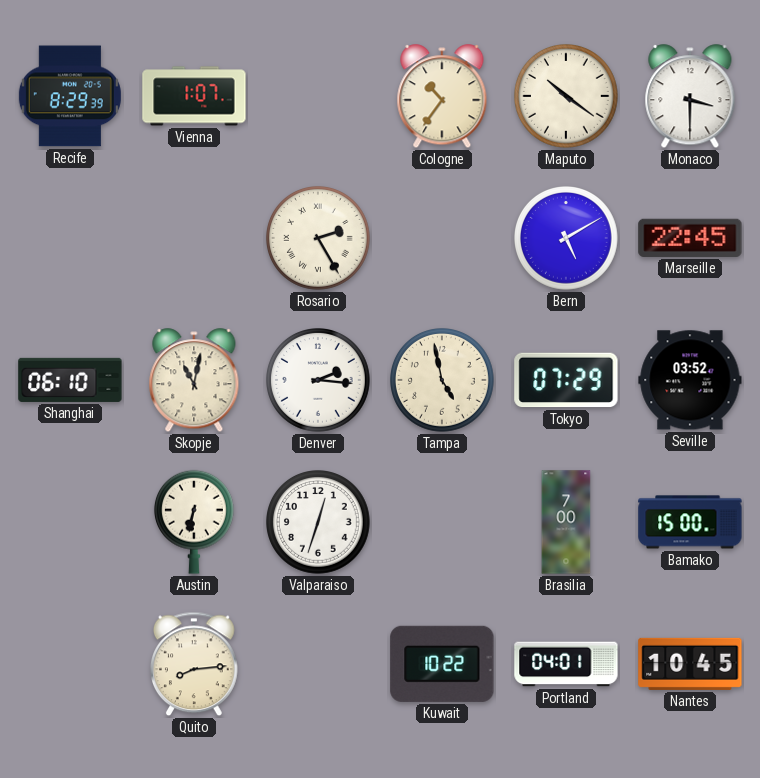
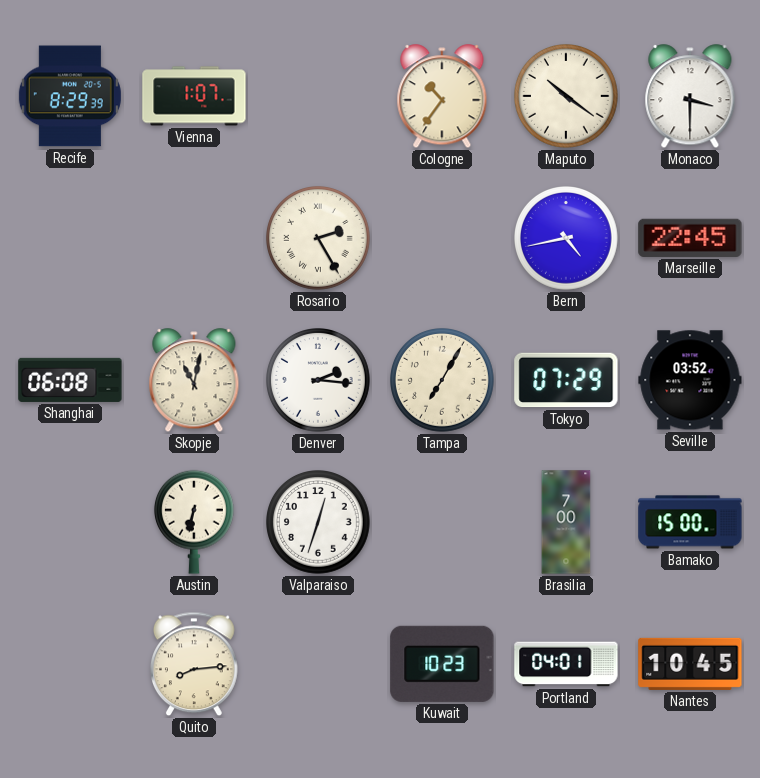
Bern: 5:10 -> 4:43 (567, 239)
Shanghai: 06:10 -> 06:08 (70, 380)
Tampa: 4:58 -> 7:05 (443, 381)
Kuwait: 10:22 -> 10:23 (442, 664)
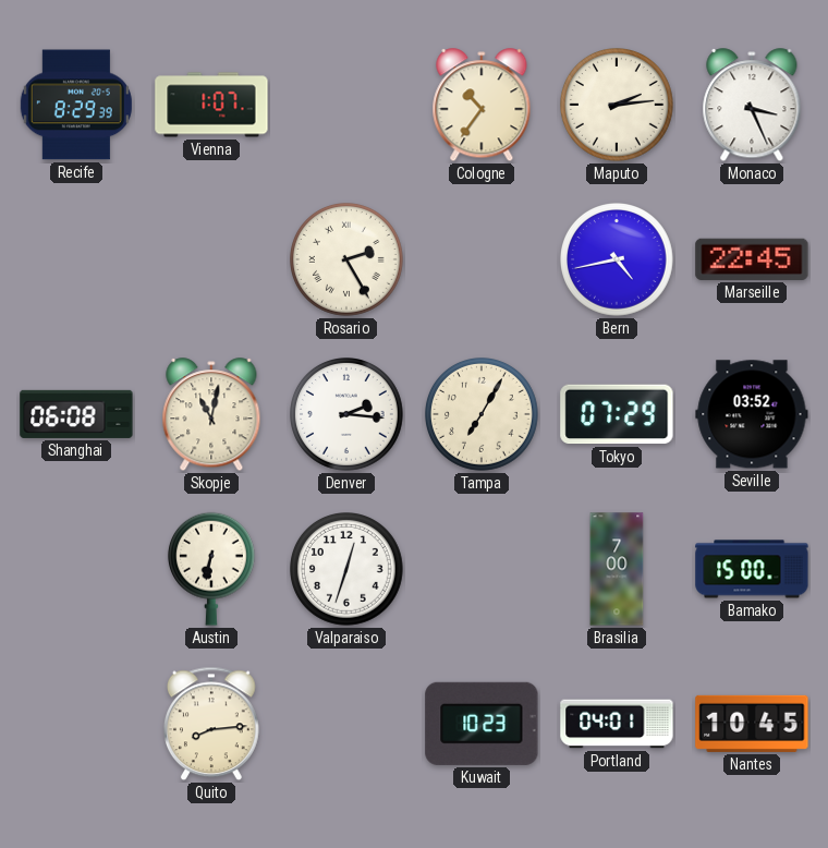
Maputo: 10:21 -> 2:14 (618, 106)
Monaco: 3:30 -> 3:26 (752, 106)
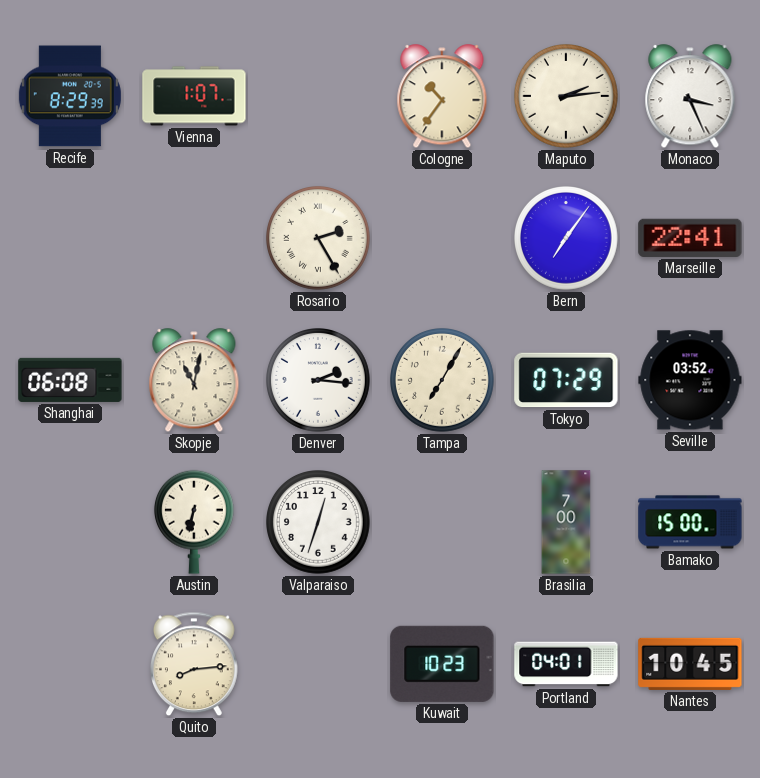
Bern: 4:43 -> 7:06 (567, 239)
Marseille: 22:45 -> 22:41 (690, 238)
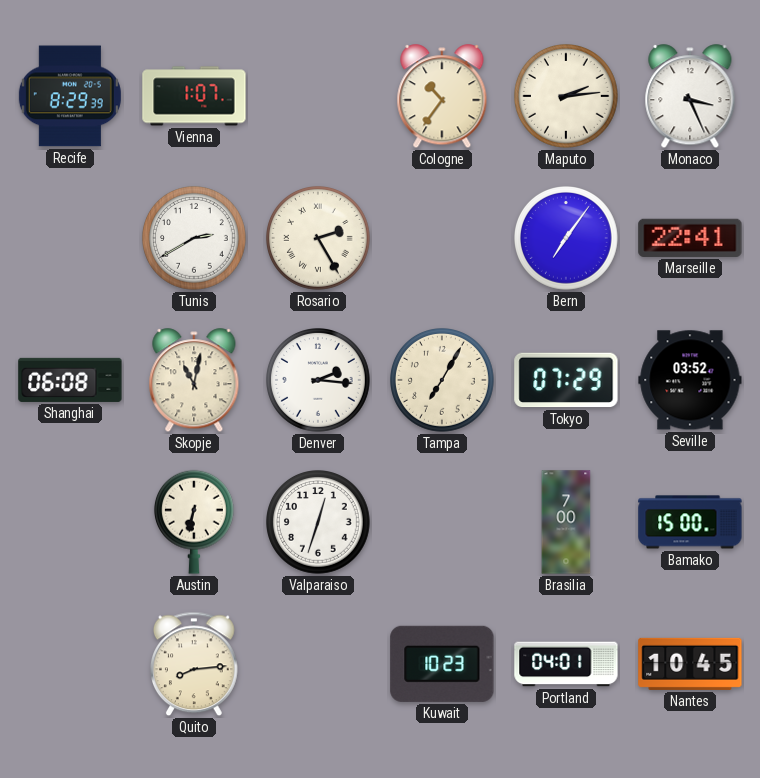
Tunis: none -> 2:40 (195, 239)
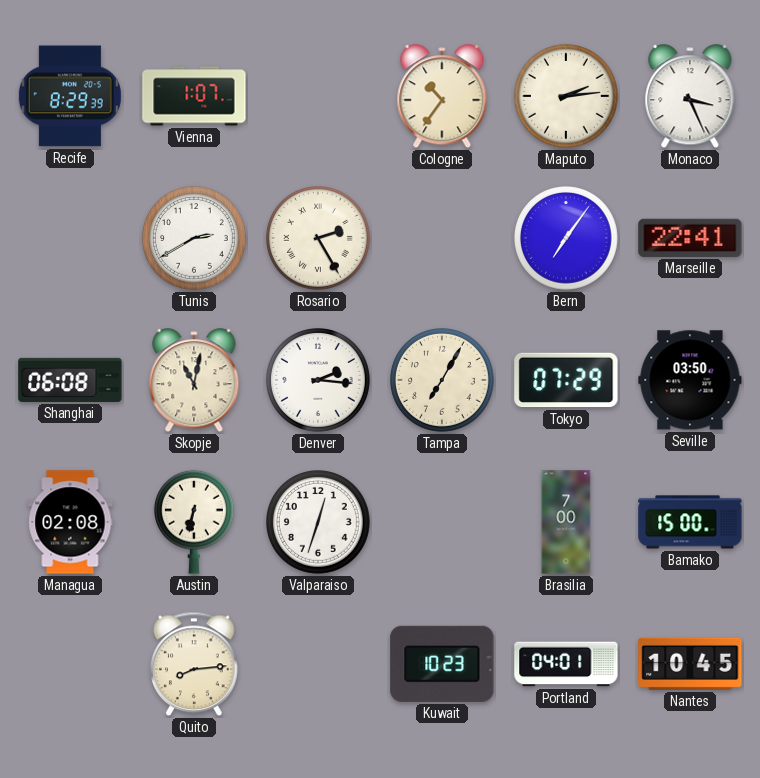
Seville: 03:52 -> 03:50 (690, 380)
Managua: none -> 02:08 (70, 522)
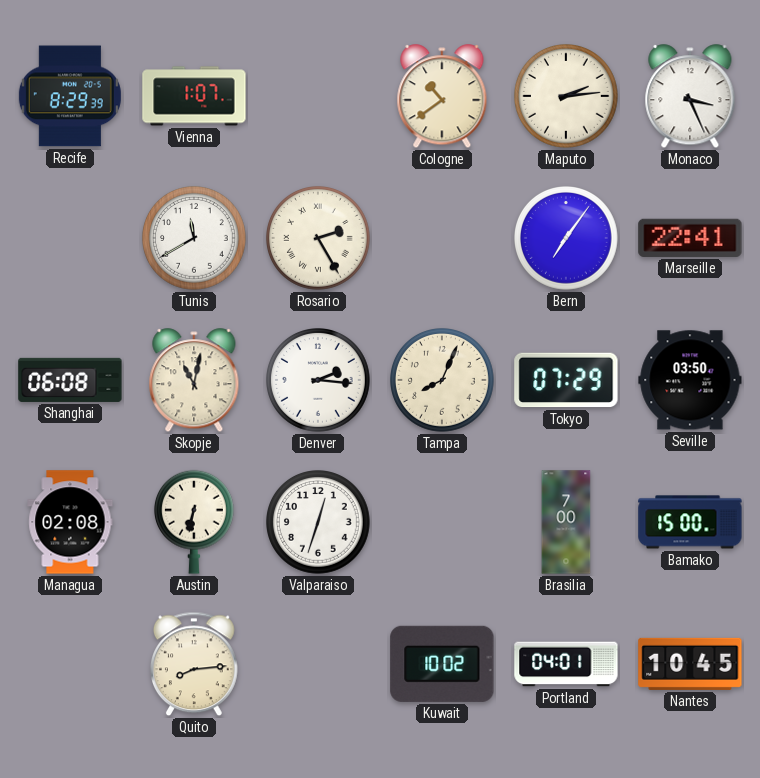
Cologne: 10:36 -> 10:39 (442, 97)
Tunis: 2:40 -> 11:40 (195, 239)
Tampa: 7:05 -> 8:04 (443, 381)
Kuwait: 10:23 -> 10:02 (442, 664)
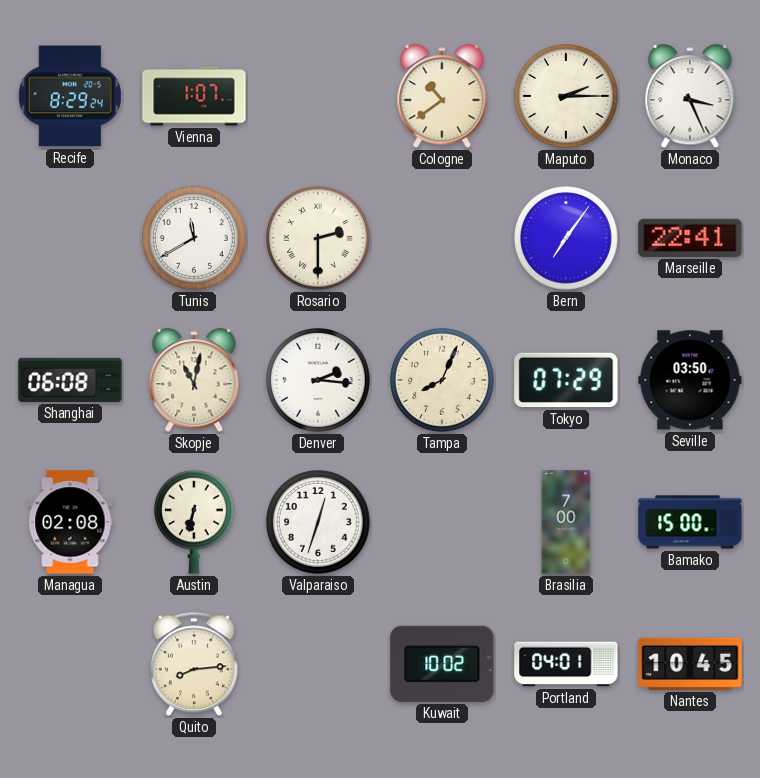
Recife: 8:29:39 -> 8:29:24 (70, 96)
Maputo: 2:14 -> 2:15 (567, 97)
Rosario: 2:25 -> 2:30 (319, 239)
